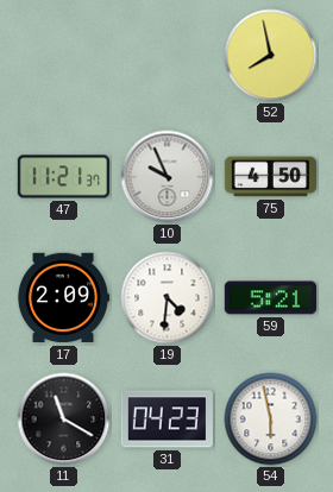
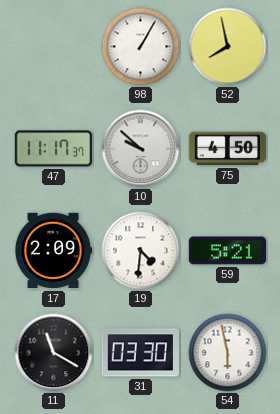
98: none -> 1:05 (141, 47)
47: 11:21 -> 11:17 (53, 149)
10: 9:56 -> 9:52 (141, 149)
31: 04:23 -> 03:30 (140, 353)
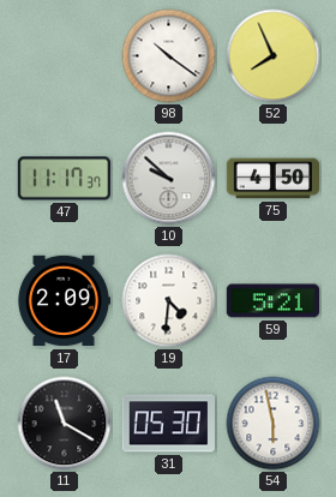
98: 1:05 -> 10:21 (169, 56)
52: 7:58 -> 7:56 (274, 56)
31: 03:30 -> 05:30 (168, 424)
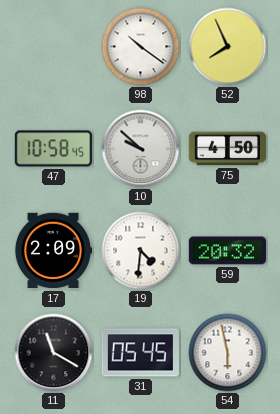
47: 11:17 -> 10:58 (53, 149)
59: 5:21 -> 20:32 (227, 251)
31: 05:30 -> 05:45 (140, 353)
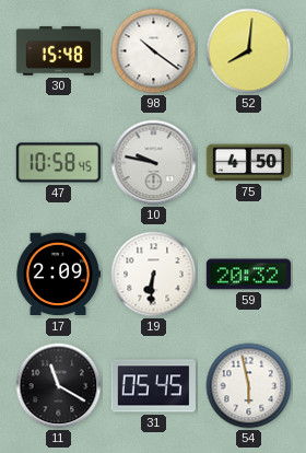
30: none -> 15:48 (58, 51)
52: 7:56 -> 8:01 (249, 51)
10: 9:52 -> 9:47 (154, 163)
19: 4:31 -> 6:31 (154, 275)
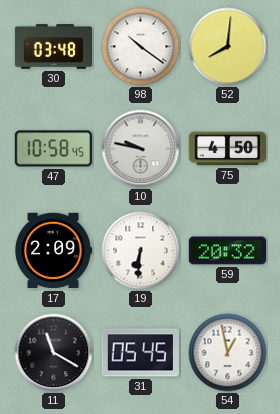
30: 15:48 -> 03:48 (53, 47)
54: 5:58 -> 12:58 (228, 353)
